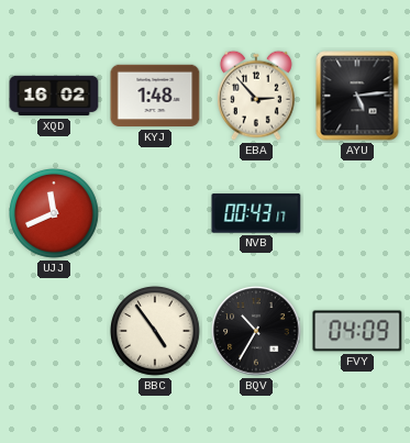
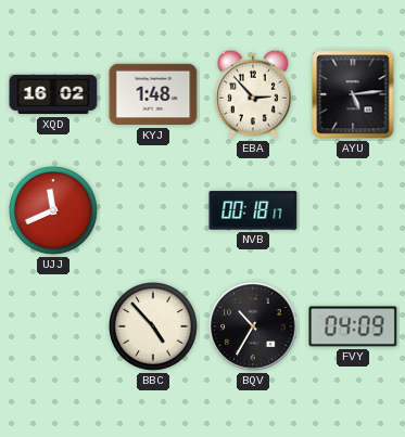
NVB: 00:43 -> 00:18 (253, 210)
BBC: 4:54 -> 4:53 (154, 327)
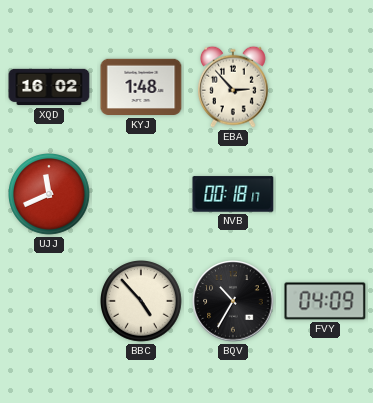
AYU: 5:14 -> none (353, 94)
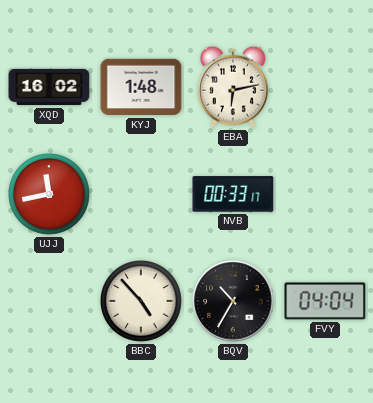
EBA: 2:53 -> 6:13 (233, 87)
UJJ: 11:41 -> 11:43 (50, 195)
NVB: 00:18 -> 00:33 (233, 194)
FVY: 04:09 -> 04:04 (325, 301)
